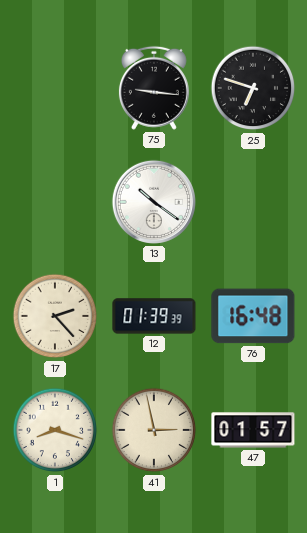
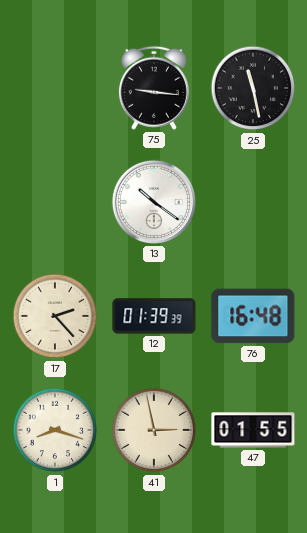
25: 6:48 -> 11:28 (253, 88)
47: 01:57 -> 01:55 (253, 430)
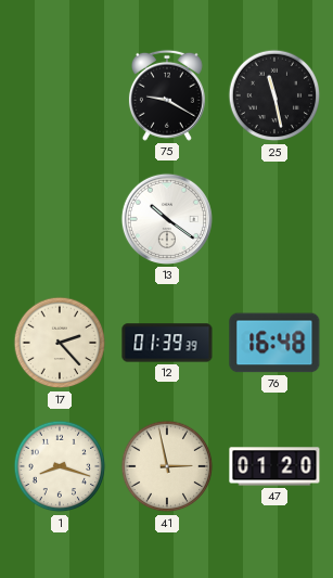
75: 9:16 -> 9:20 (167, 95)
47: 01:55 -> 01:20 (274, 466)
